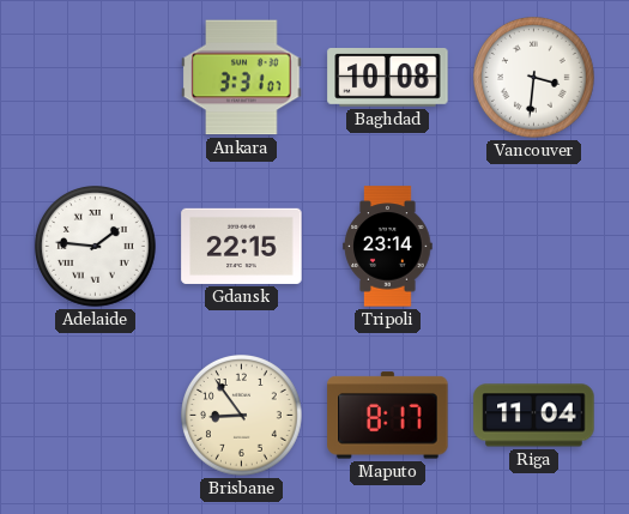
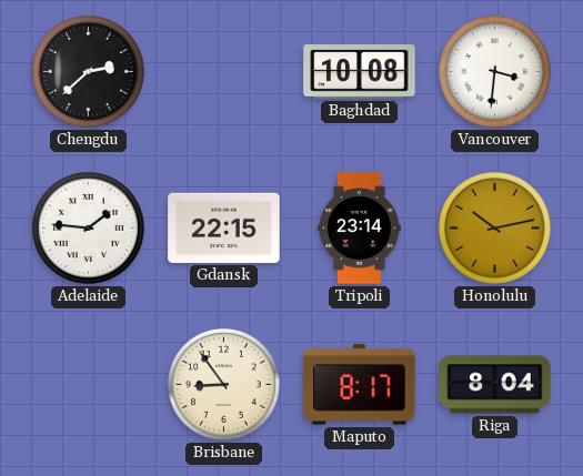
Chengdu: none -> 2:38 (89, 72)
Ankara: 3:31 -> none (242, 78)
Honolulu: none -> 10:13 (495, 229)
Riga: 11:04 -> 8:04 (495, 385)
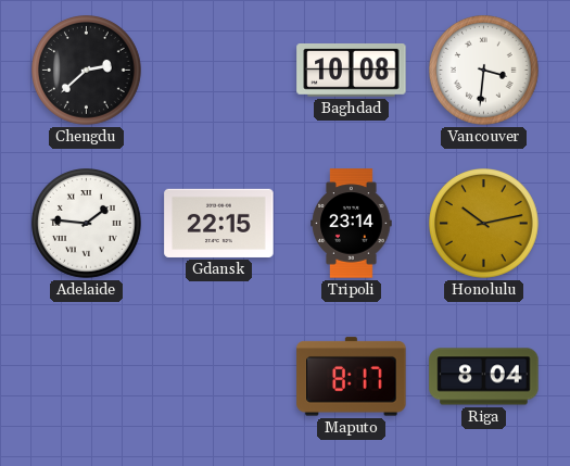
Brisbane: 8:54 -> none (224, 385)
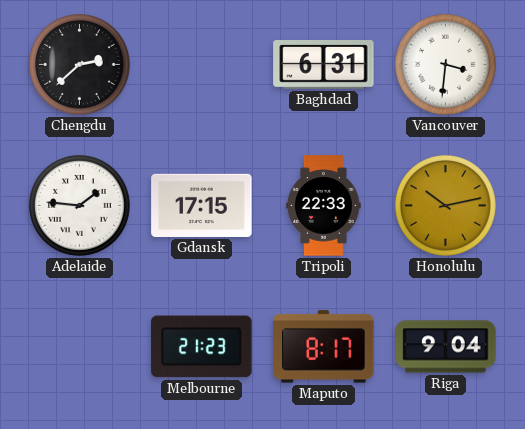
Baghdad: 10:08 -> 6:31 (324, 65)
Gdansk: 22:15 -> 17:15 (202, 205)
Tripoli: 23:14 -> 22:33 (324, 206)
Melbourne: none -> 21:23 (202, 347)
Riga: 8:04 -> 9:04 (446, 347)
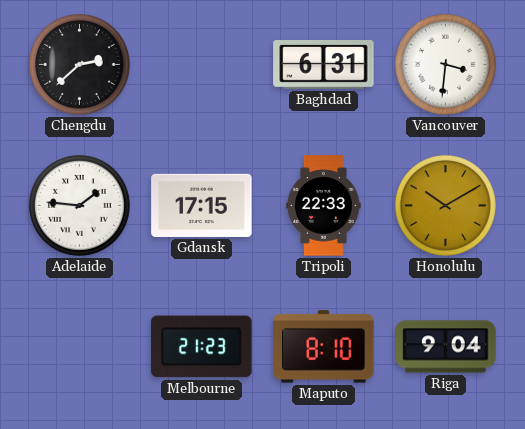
Honolulu: 10:13 -> 10:10 (446, 206)
Maputo: 8:17 -> 8:10 (324, 347)
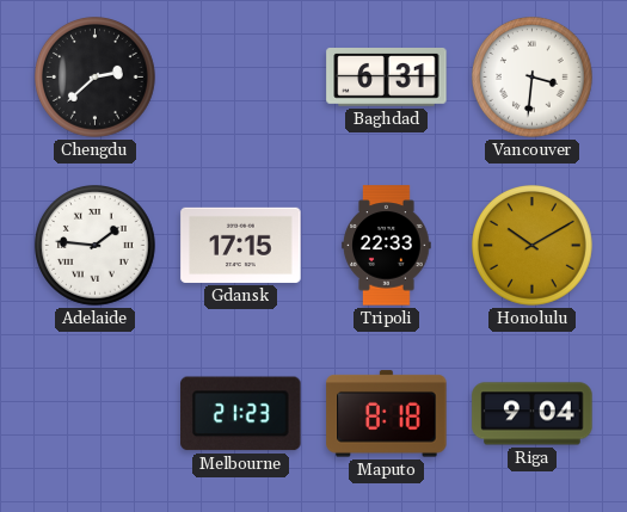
Maputo: 8:10 -> 8:18 (387, 414)
